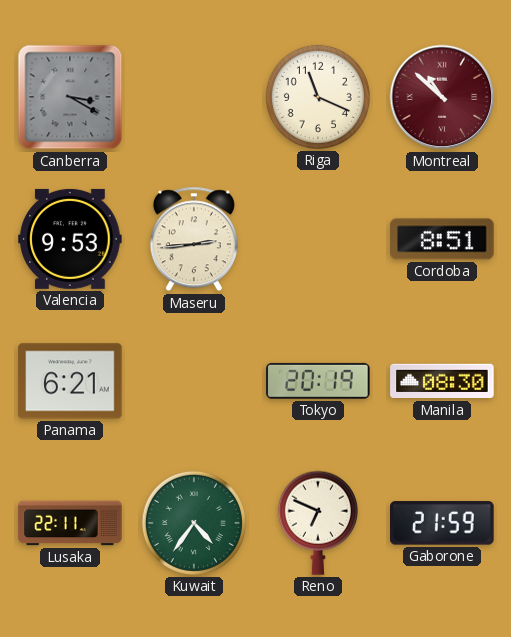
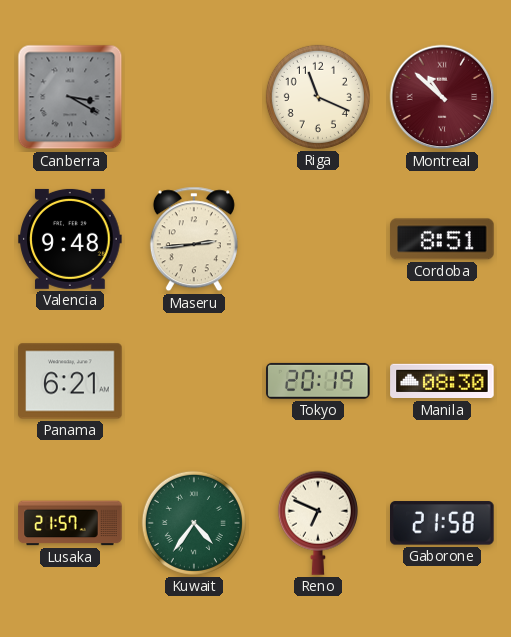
Valencia: 9:53 -> 9:48 (70, 239)
Lusaka: 22:11 -> 21:57 (70, 523)
Gaborone: 21:59 -> 21:58 (443, 523)
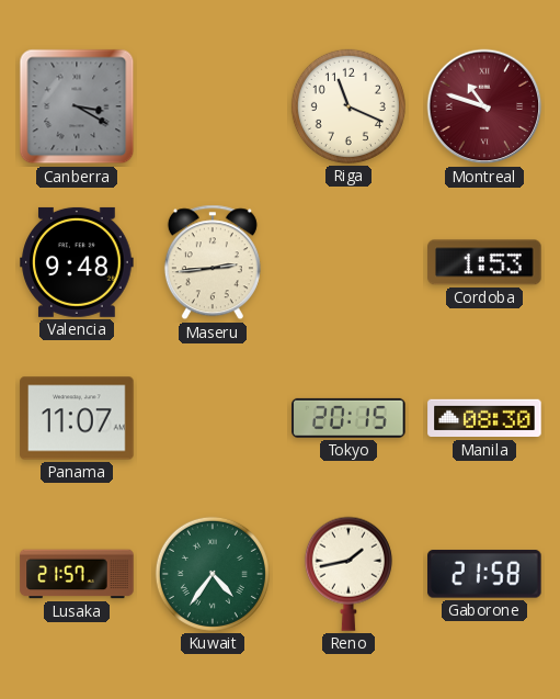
Montreal: 10:52 -> 10:48 (484, 106)
Cordoba: 8:51 -> 1:53 (484, 262)
Panama: 6:21 -> 11:07 (77, 418)
Tokyo: 20:19 -> 20:15 (350, 418)
Reno: 6:49 -> 1:43 (348, 574)
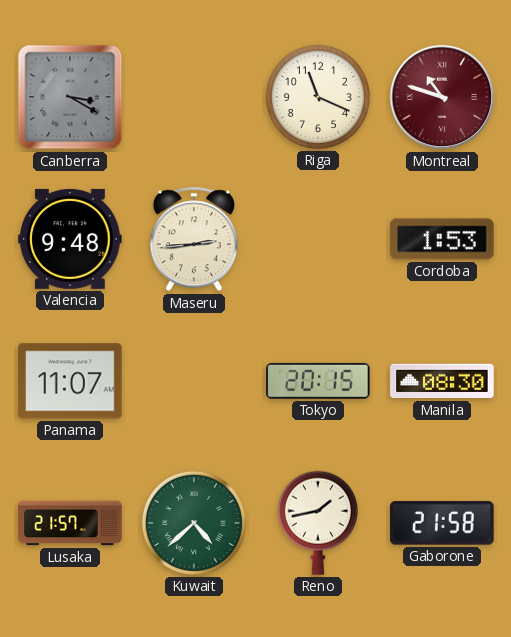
Kuwait: 4:36 -> 4:38 (194, 523)
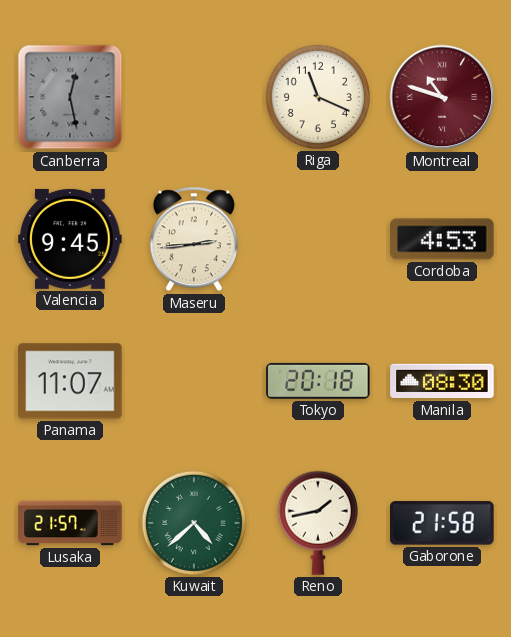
Canberra: 3:20 -> 12:28 (70, 97)
Valencia: 9:48 -> 9:45 (70, 239)
Cordoba: 1:53 -> 4:53 (442, 239)
Tokyo: 20:15 -> 20:18 (319, 381)
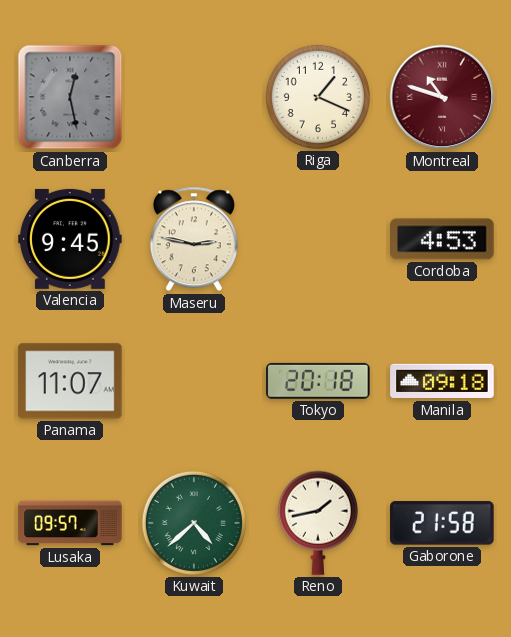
Riga: 11:19 -> 1:19 (318, 97)
Maseru: 2:44 -> 2:47 (194, 239)
Manila: 08:30 -> 09:18 (442, 381)
Lusaka: 21:57 -> 09:57 (70, 523)
